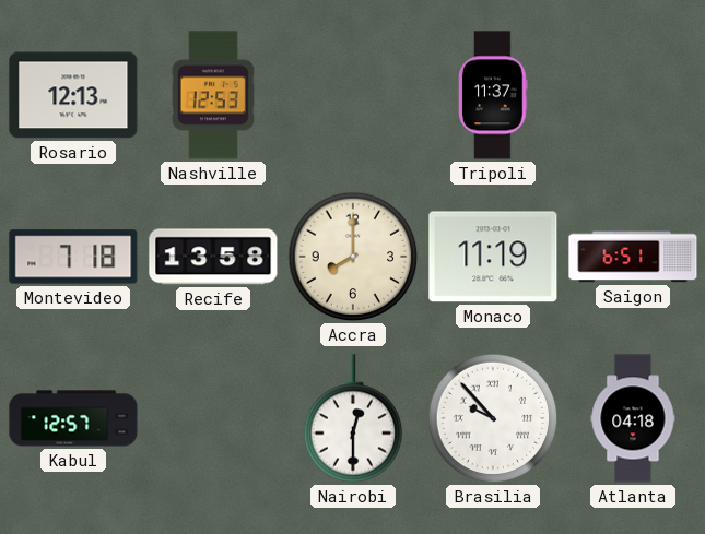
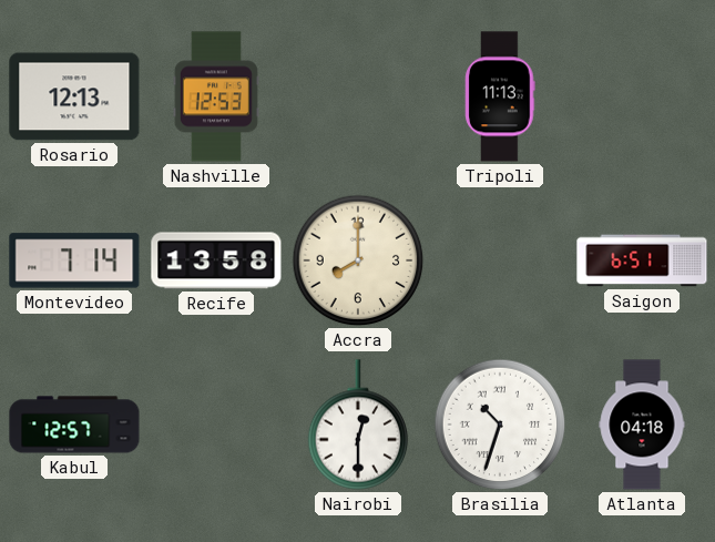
Tripoli: 11:37 -> 11:13 (500, 96)
Montevideo: 7:18 -> 7:14 (74, 260)
Monaco: 11:19 -> none (493, 257)
Brasilia: 9:53 -> 10:33 (500, 425)
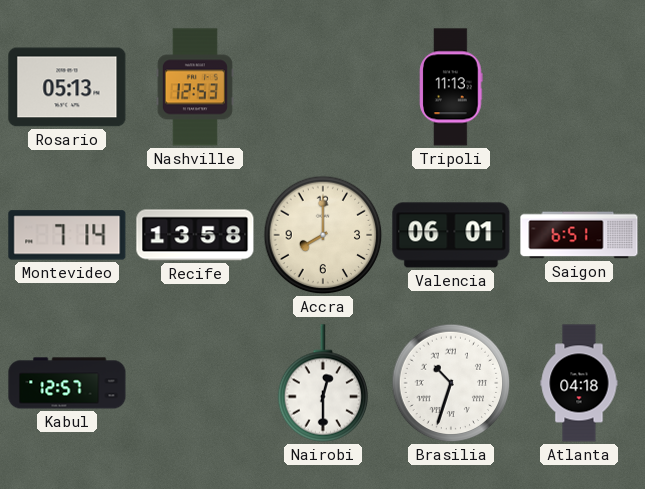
Rosario: 12:13 -> 05:13 (67, 87)
Valencia: none -> 06:01 (451, 235)
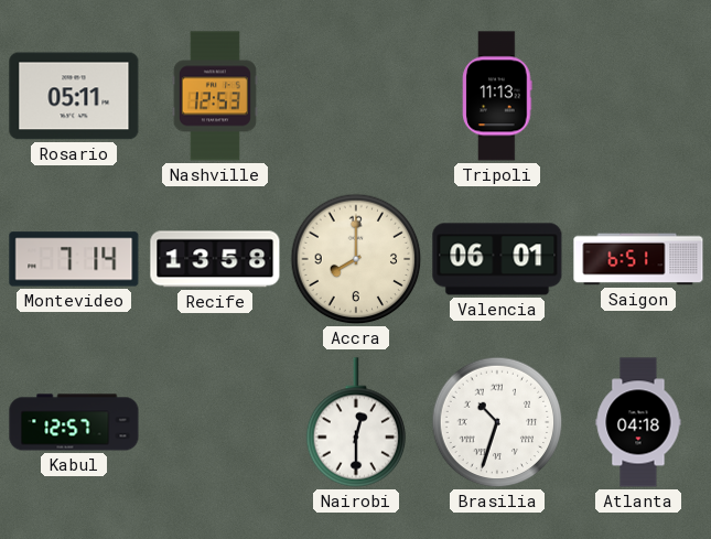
Rosario: 05:13 -> 05:11 (74, 96)
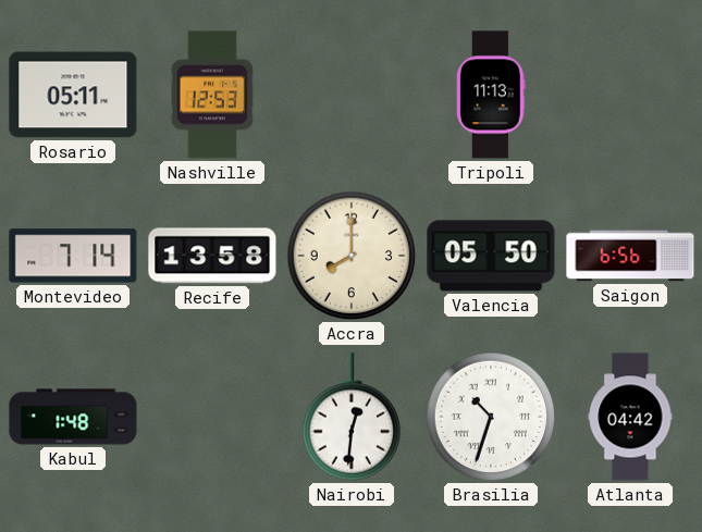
Valencia: 06:01 -> 05:50 (491, 256)
Saigon: 6:51 -> 6:56 (630, 256)
Kabul: 12:57 -> 1:48 (73, 417)
Nairobi: 12:30 -> 12:31 (352, 417)
Atlanta: 04:18 -> 04:42 (630, 417)
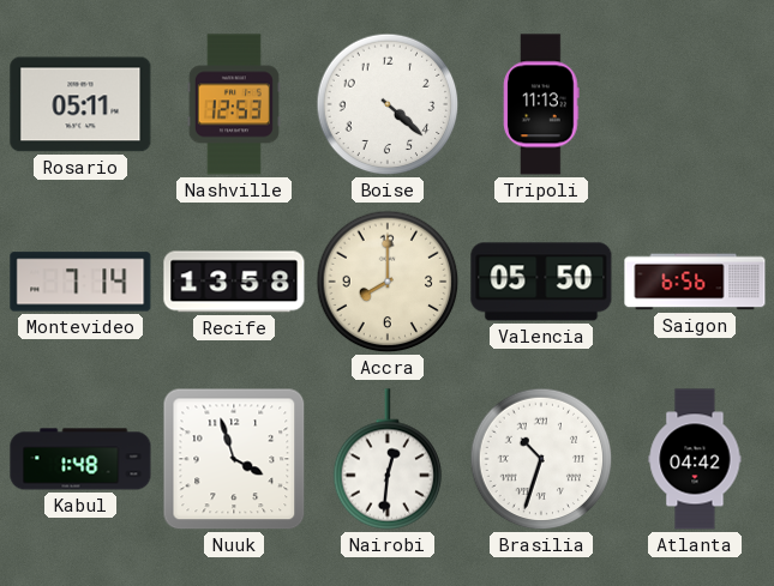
Boise: none -> 4:22 (388, 104)
Nuuk: none -> 3:57 (234, 459)
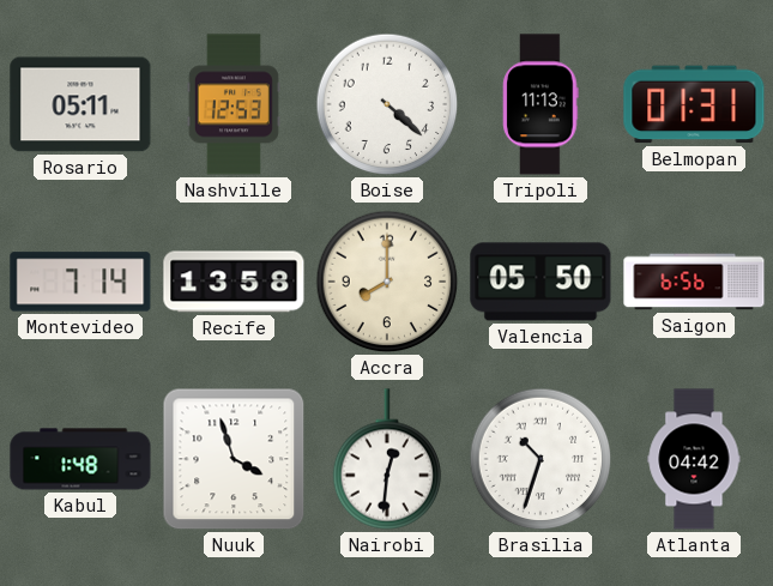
Belmopan: none -> 01:31 (694, 104)
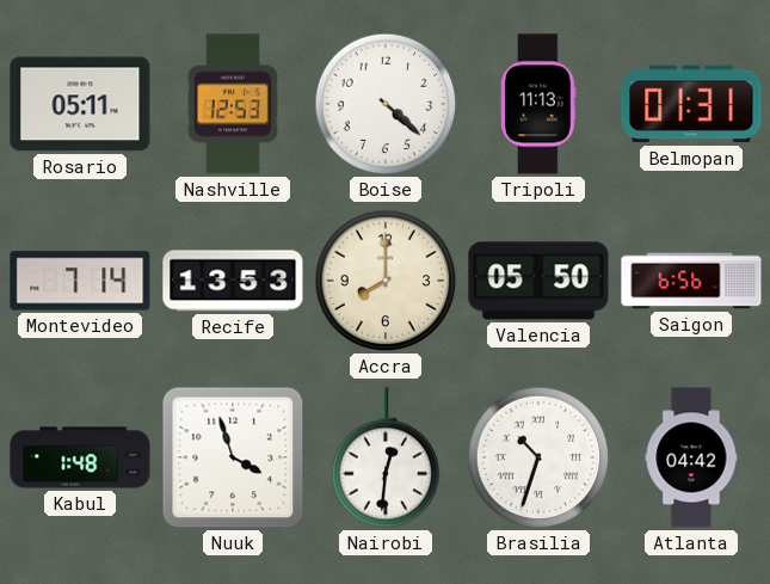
Recife: 13:58 -> 13:53 (233, 281)
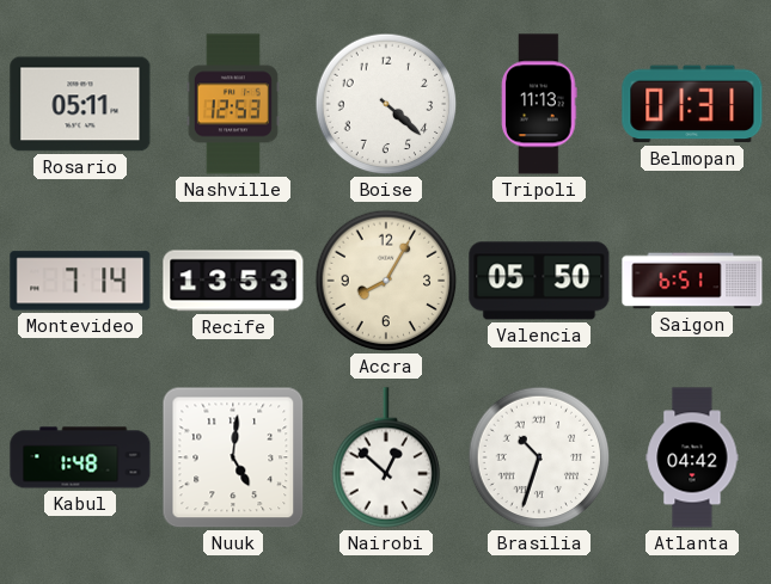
Accra: 8:00 -> 8:05 (386, 281)
Saigon: 6:56 -> 6:51 (692, 281)
Nuuk: 3:57 -> 5:01 (233, 457)
Nairobi: 12:31 -> 12:52 (386, 457)
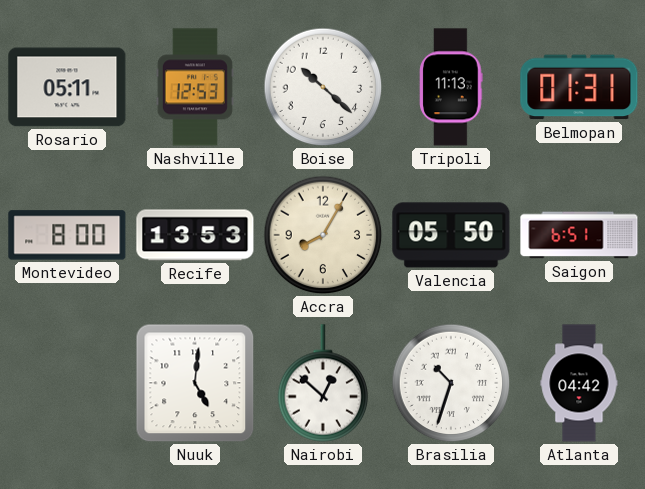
Boise: 4:22 -> 10:22 (323, 87)
Montevideo: 7:14 -> 8:00 (67, 235)
Kabul: 1:48 -> none (80, 457)
